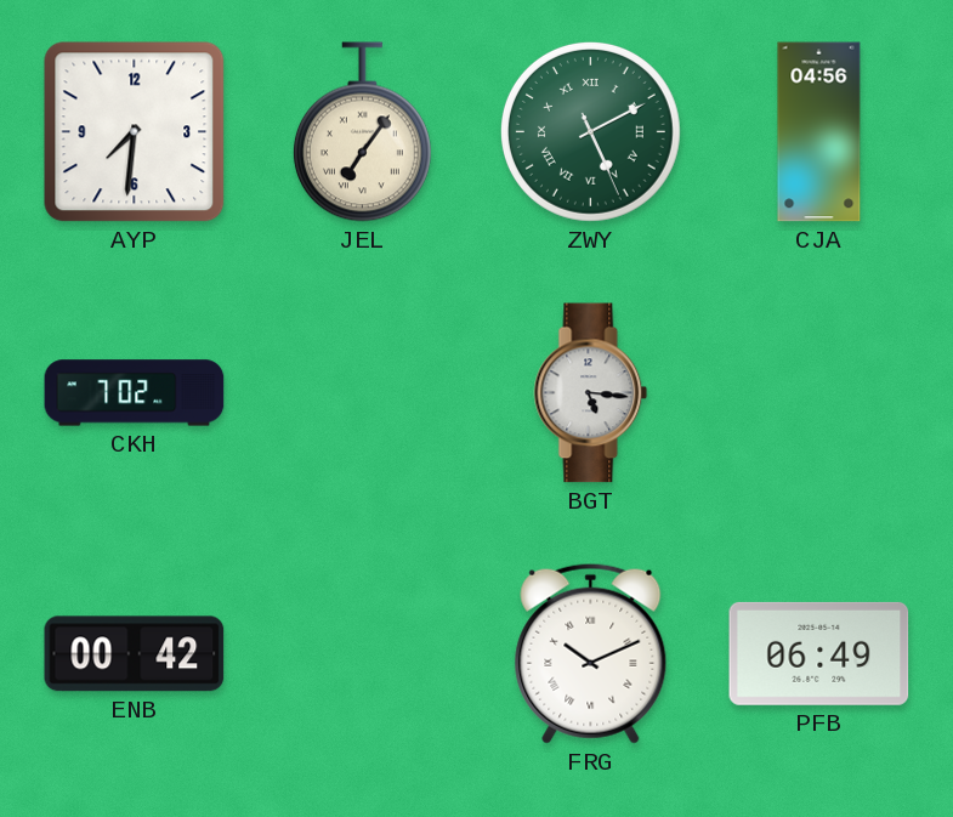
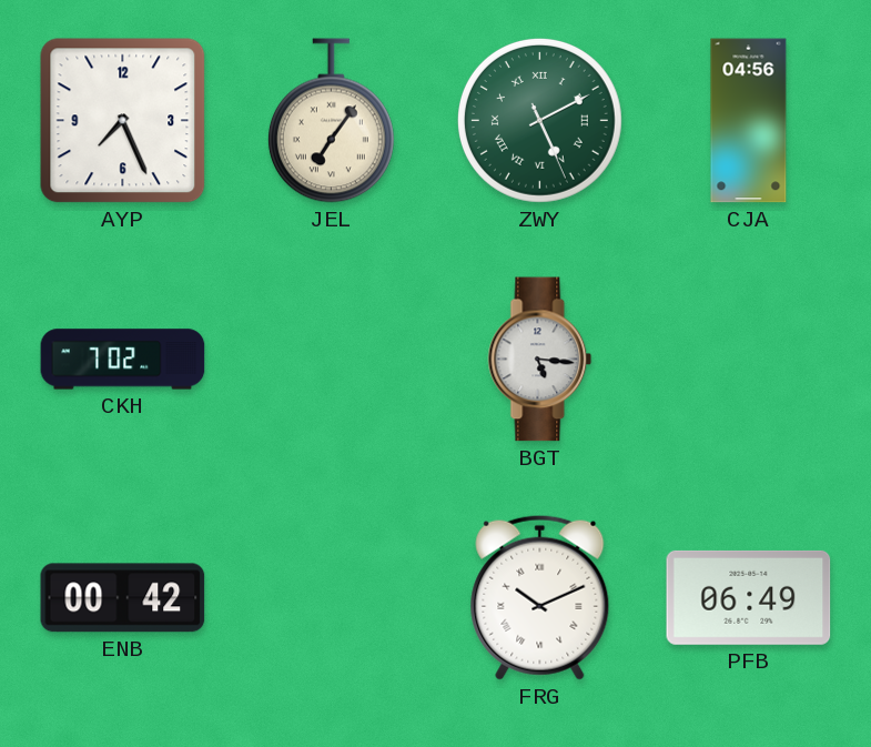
AYP: 7:31 -> 7:26 (123, 121)
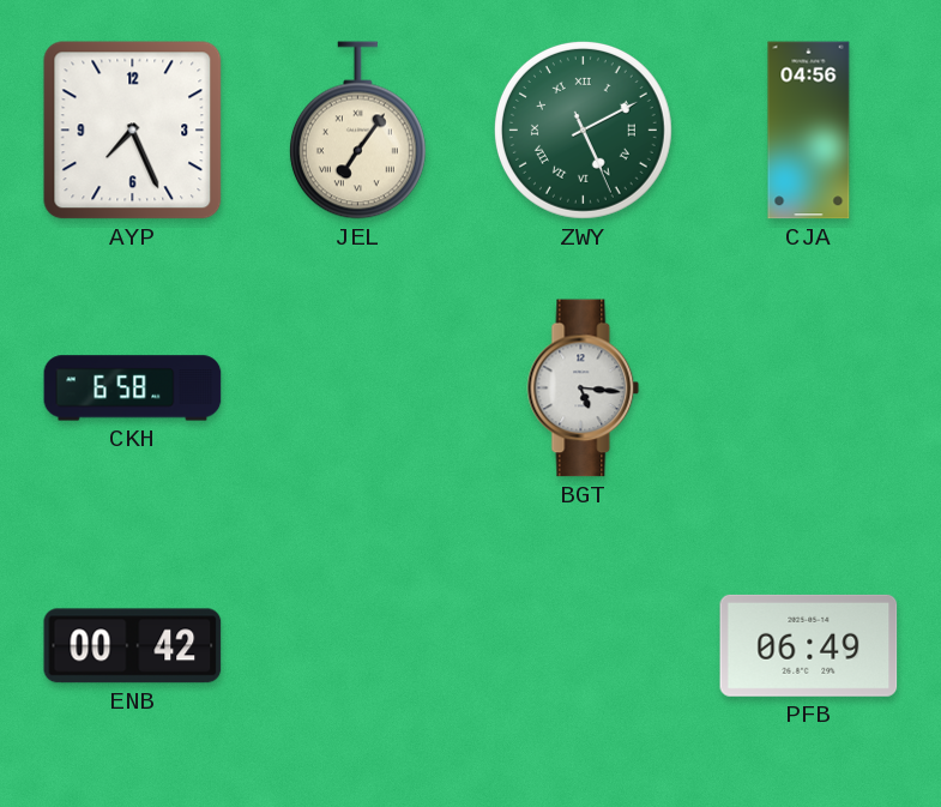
CKH: 7:02 -> 6:58 (133, 389)
FRG: 10:11 -> none (540, 597)
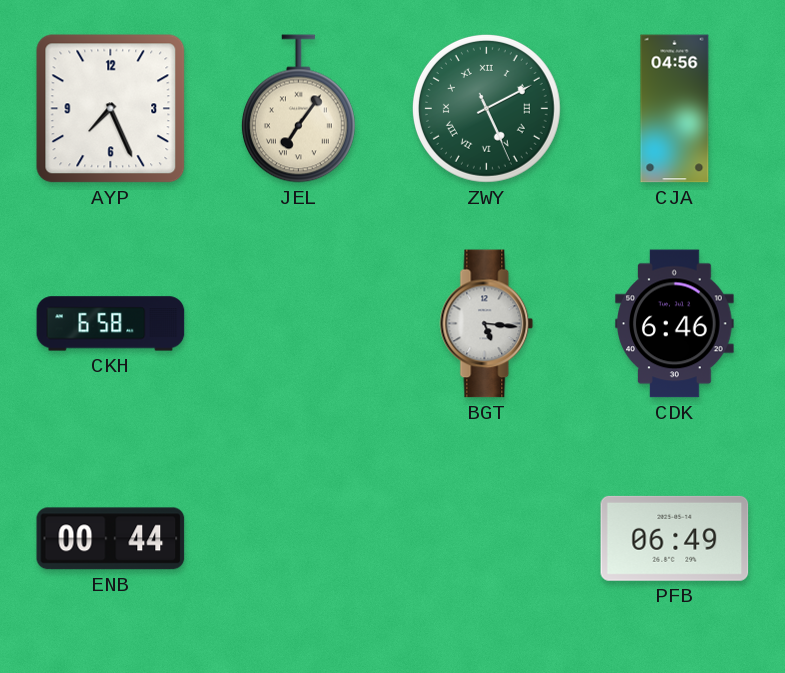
CDK: none -> 6:46 (675, 324)
ENB: 00:42 -> 00:44 (111, 539)
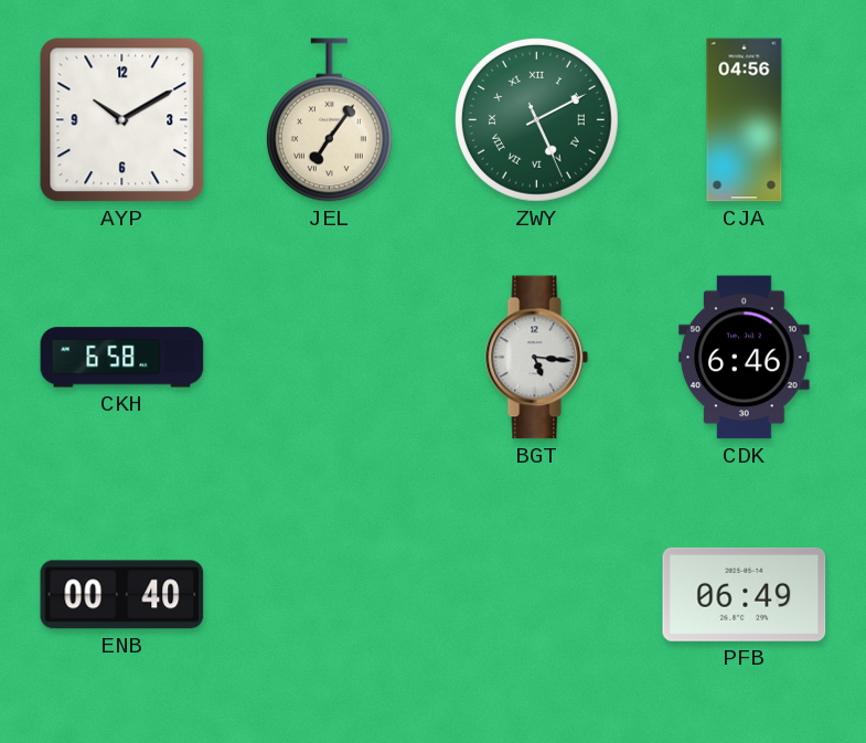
AYP: 7:26 -> 10:10 (122, 120)
ENB: 00:44 -> 00:40 (122, 595)
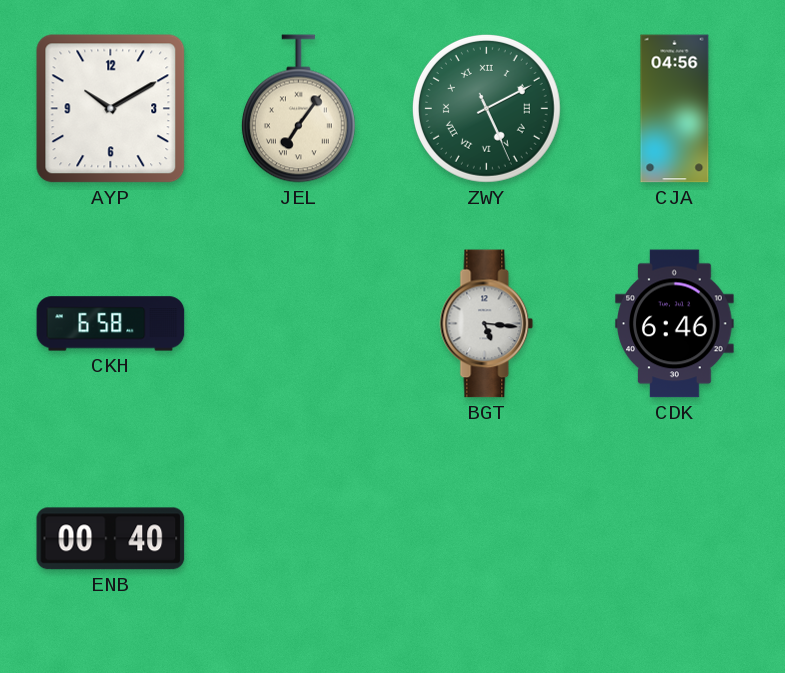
PFB: 06:49 -> none (745, 594)
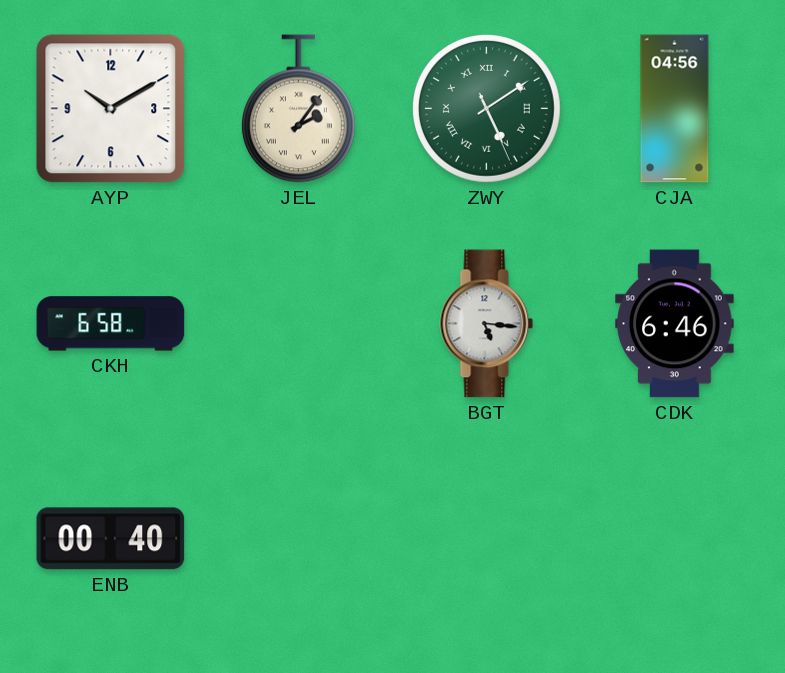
JEL: 7:06 -> 2:06 (298, 109)
ZWY: 5:10 -> 5:09 (486, 108)
